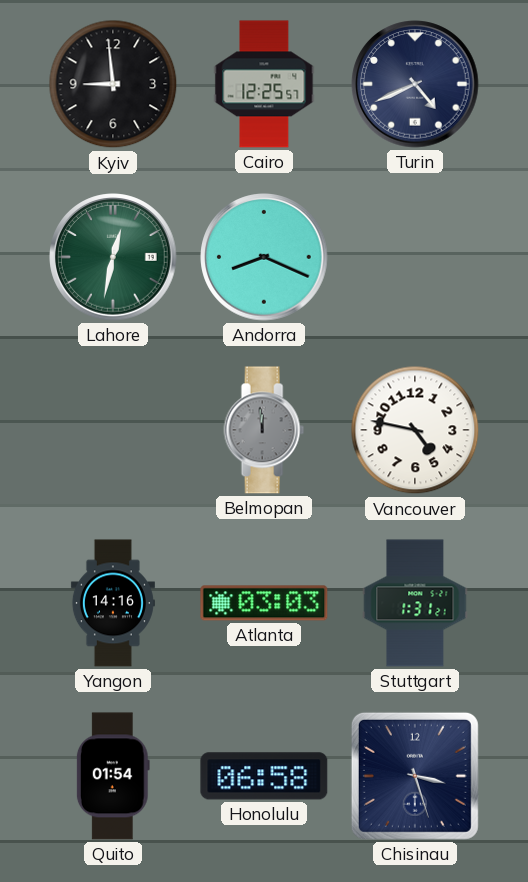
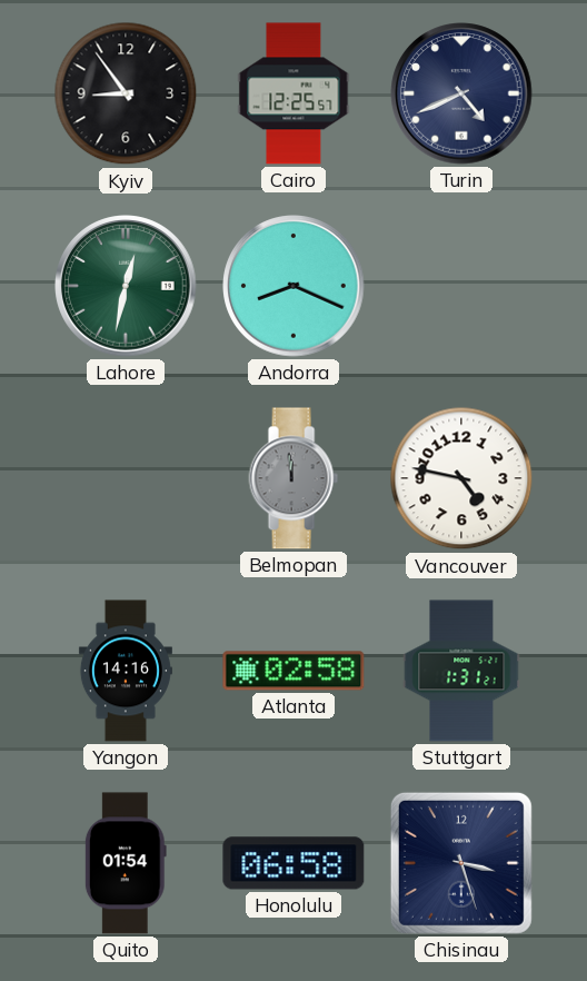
Kyiv: 8:59 -> 8:54 (126, 93)
Atlanta: 03:03 -> 02:58 (293, 671)
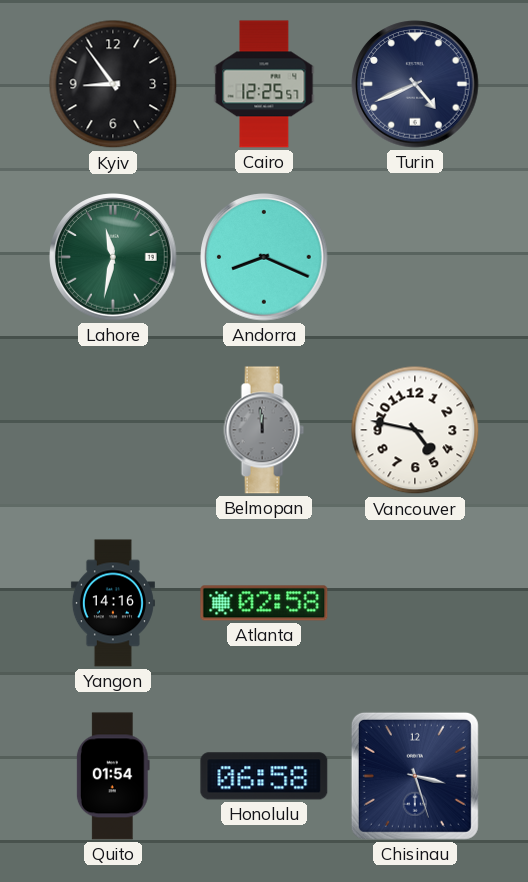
Lahore: 12:32 -> 11:32 (113, 257)
Stuttgart: 1:31 -> none (461, 671)
